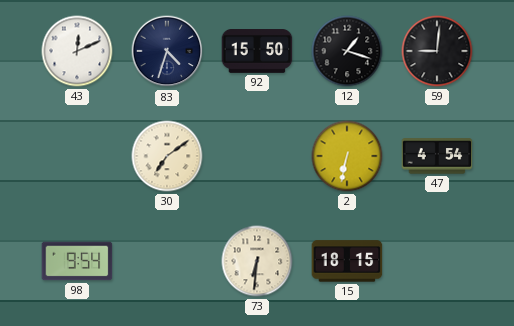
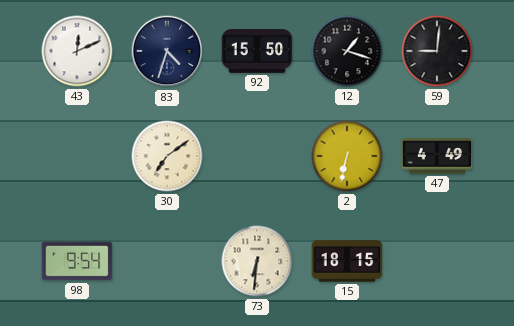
47: 4:54 -> 4:49 (437, 156)
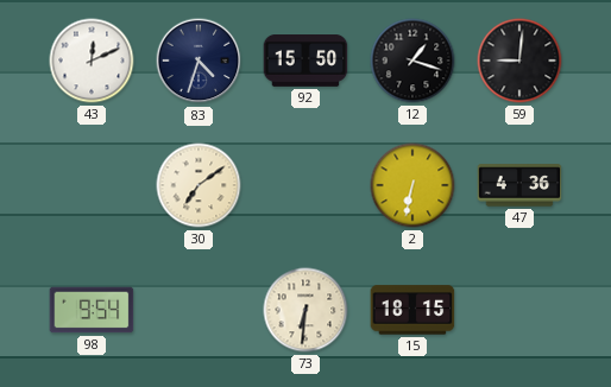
47: 4:49 -> 4:36 (519, 185)
